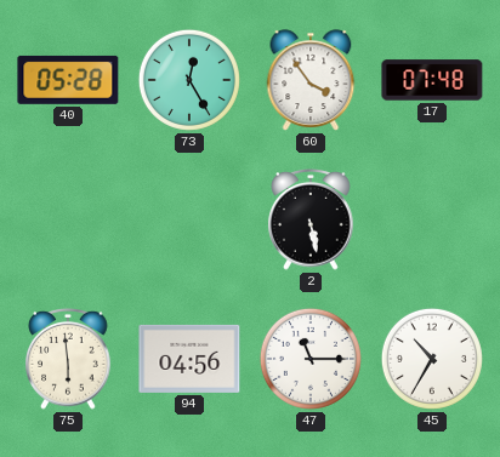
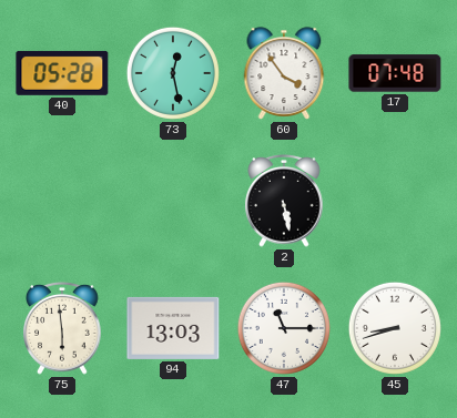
73: 12:25 -> 12:28 (173, 73)
94: 04:56 -> 13:03 (173, 328)
45: 10:35 -> 8:42 (395, 328)
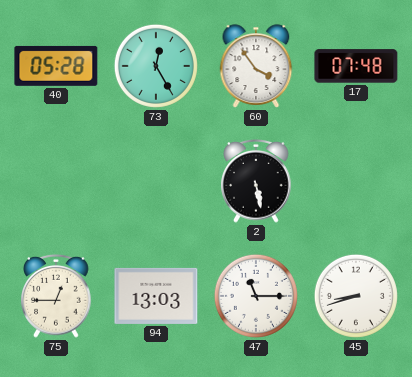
73: 12:28 -> 12:25 (156, 66)
75: 5:59 -> 12:45 (56, 297)
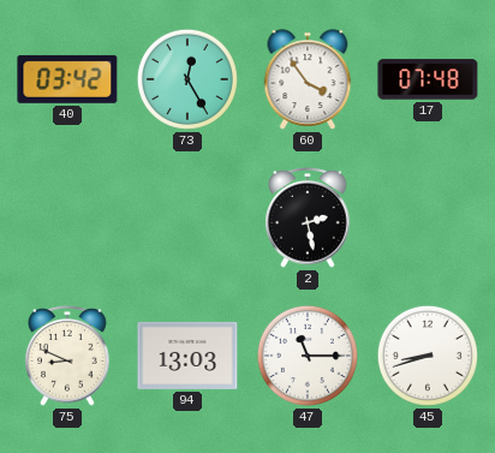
40: 05:28 -> 03:42 (67, 79)
2: 5:28 -> 2:28 (308, 219)
75: 12:45 -> 8:49 (67, 357)
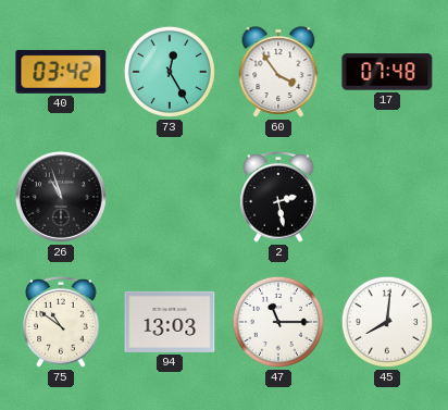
26: none -> 10:57 (61, 197)
75: 8:49 -> 10:51 (61, 323)
45: 8:42 -> 8:01 (387, 322)
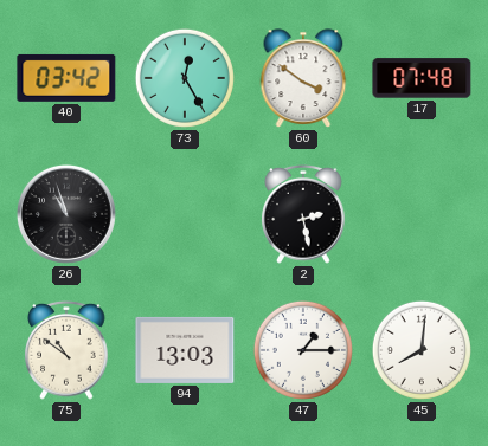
60: 3:54 -> 3:51 (303, 78)
47: 11:15 -> 1:15 (303, 350)
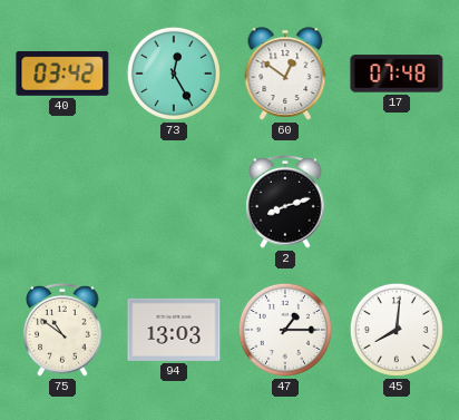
60: 3:51 -> 12:51 (285, 74)
26: 10:57 -> none (66, 214)
2: 2:28 -> 8:12 (285, 203)
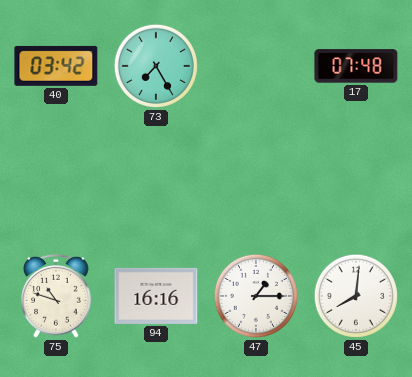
73: 12:25 -> 7:25 (156, 66)
60: 12:51 -> none (285, 74)
2: 8:12 -> none (285, 203)
75: 10:51 -> 10:48 (56, 297)
94: 13:03 -> 16:16 (156, 296)
